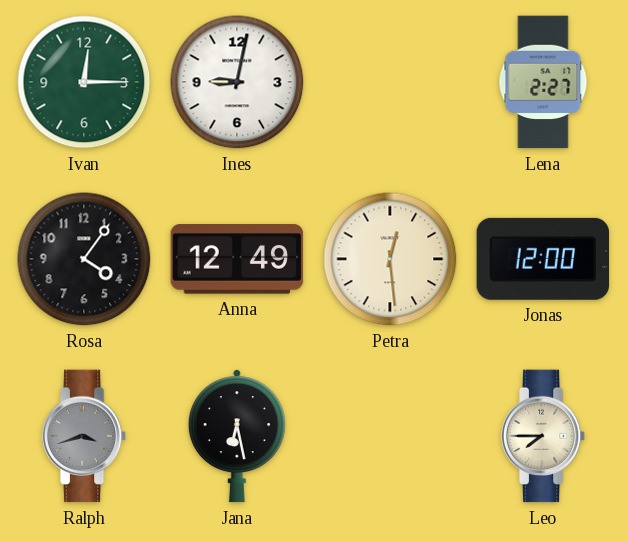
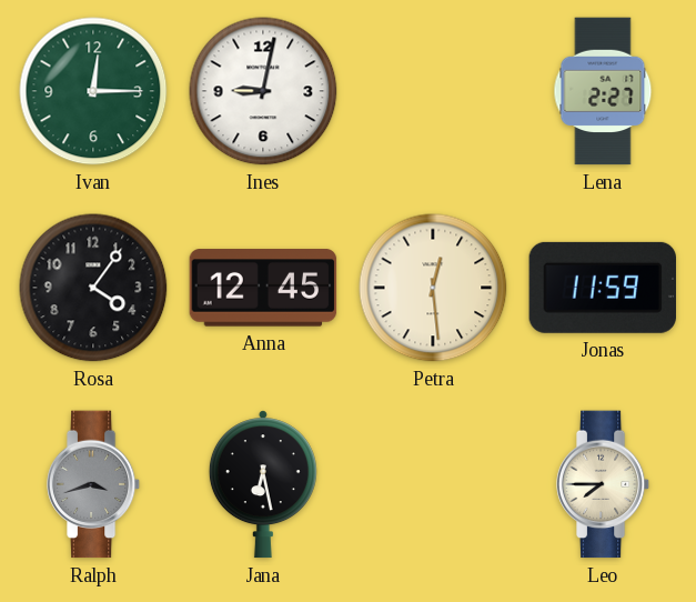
Anna: 12:49 -> 12:45 (263, 288)
Jonas: 12:00 -> 11:59 (602, 288)
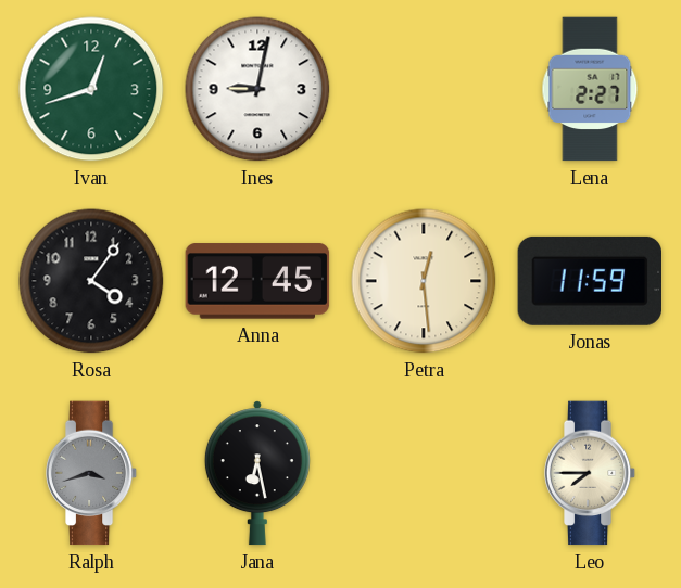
Ivan: 12:15 -> 12:42 (91, 89)
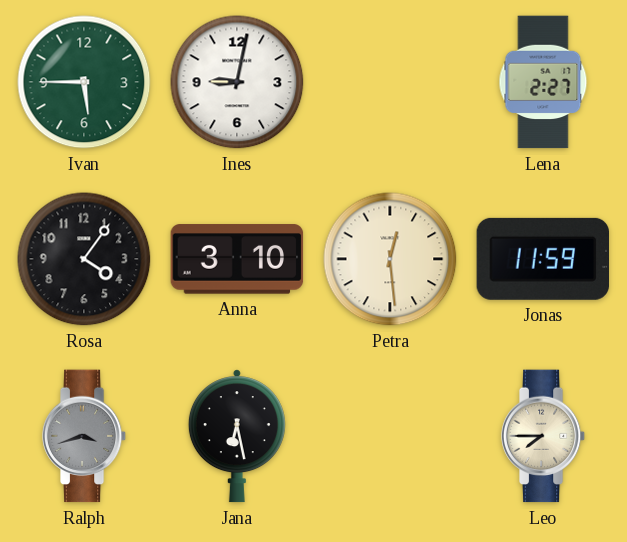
Ivan: 12:42 -> 5:45 (84, 82)
Anna: 12:45 -> 3:10 (237, 259)
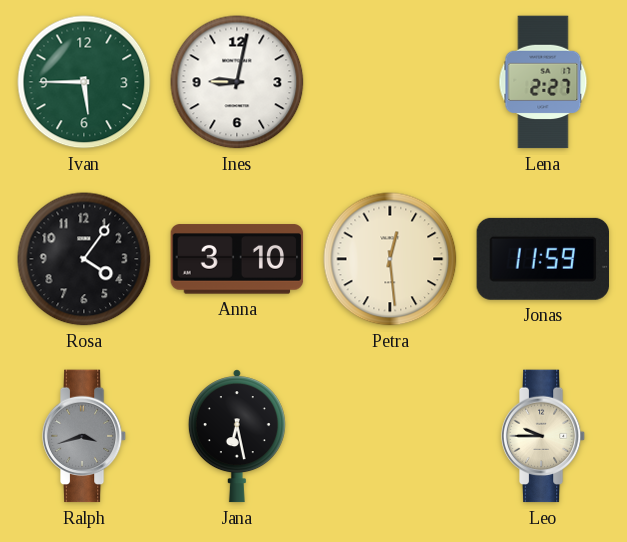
Leo: 7:45 -> 9:45 (543, 436)
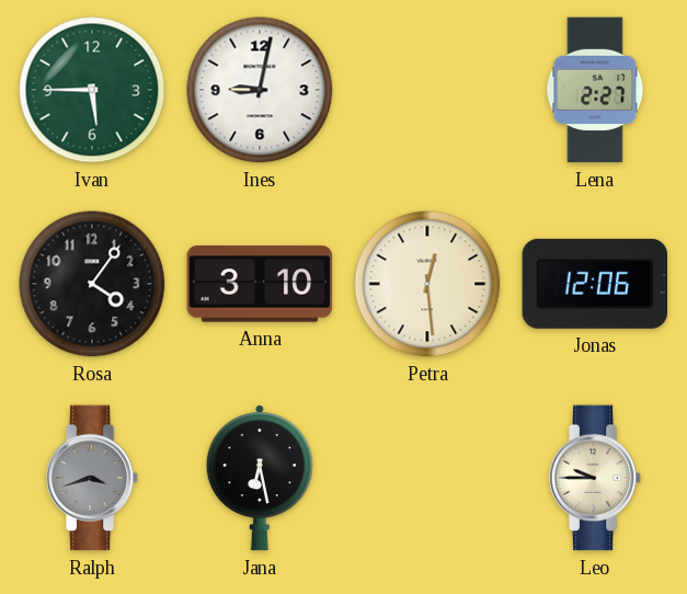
Jonas: 11:59 -> 12:06 (594, 284)
